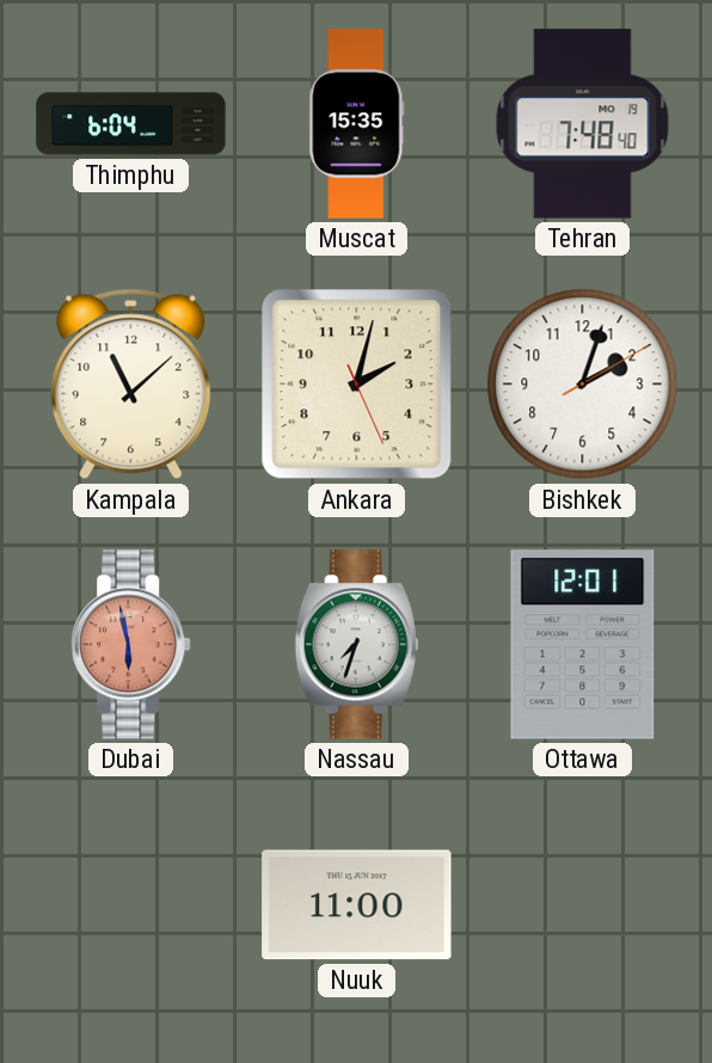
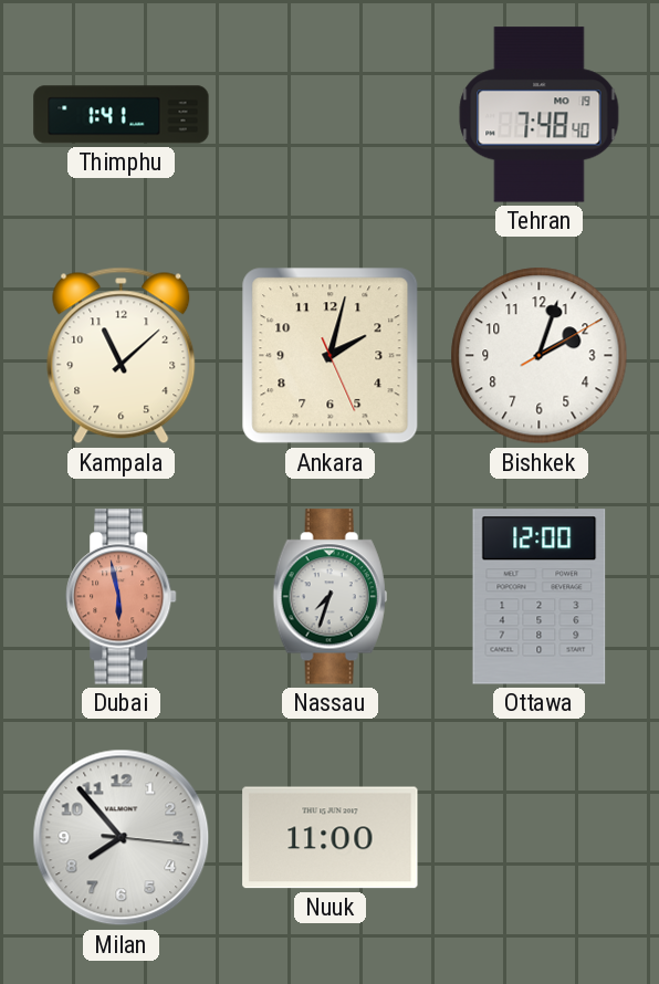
Thimphu: 6:04 -> 1:41 (122, 115)
Muscat: 15:35 -> none (357, 124)
Ottawa: 12:01 -> 12:00 (540, 597)
Milan: none -> 7:53 (122, 838)
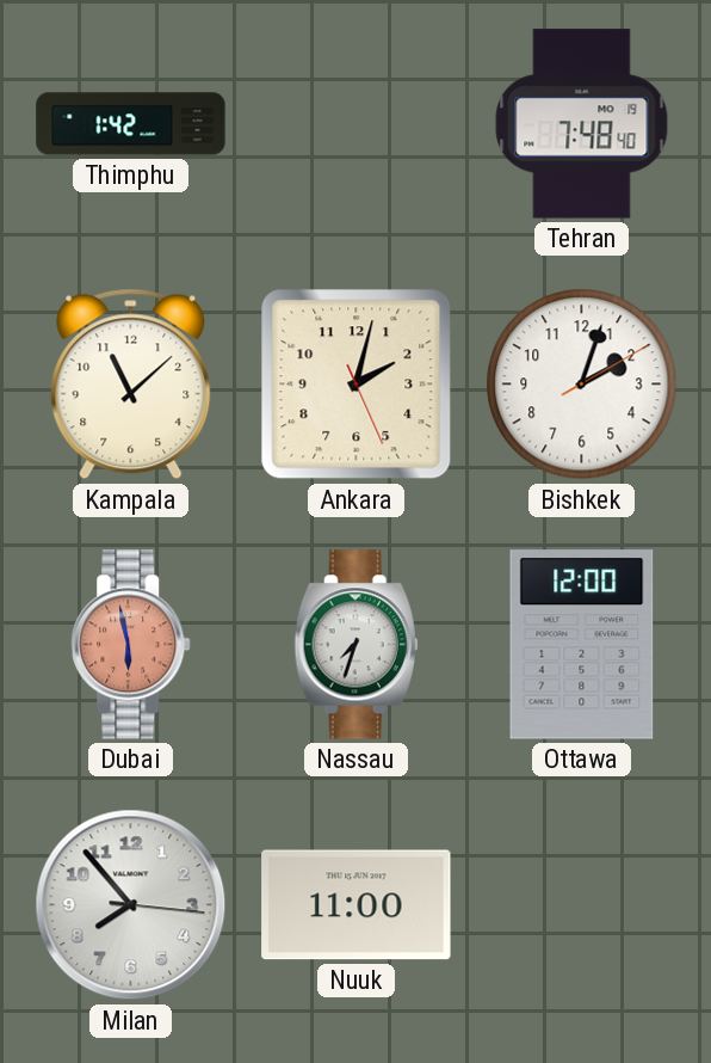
Thimphu: 1:41 -> 1:42 (131, 124)
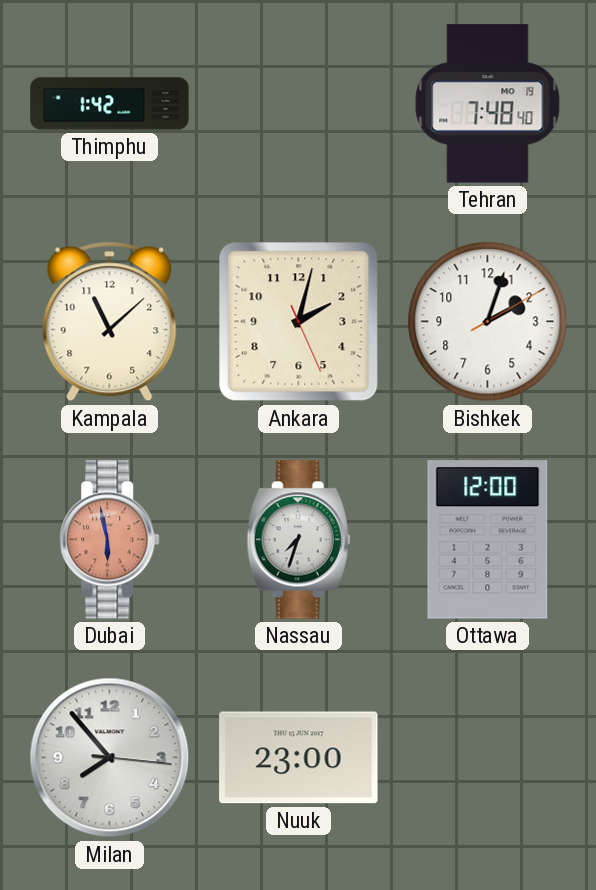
Nuuk: 11:00 -> 23:00 (299, 758)
